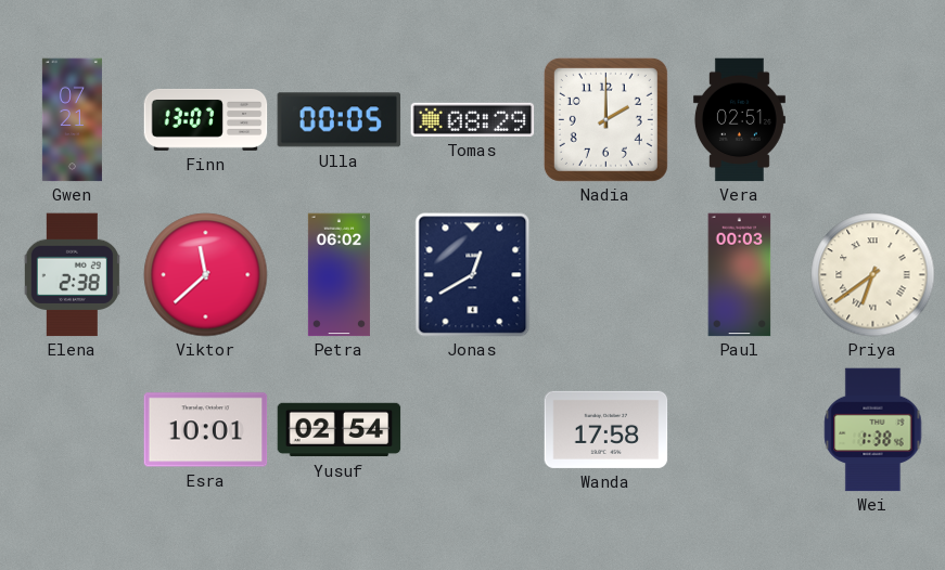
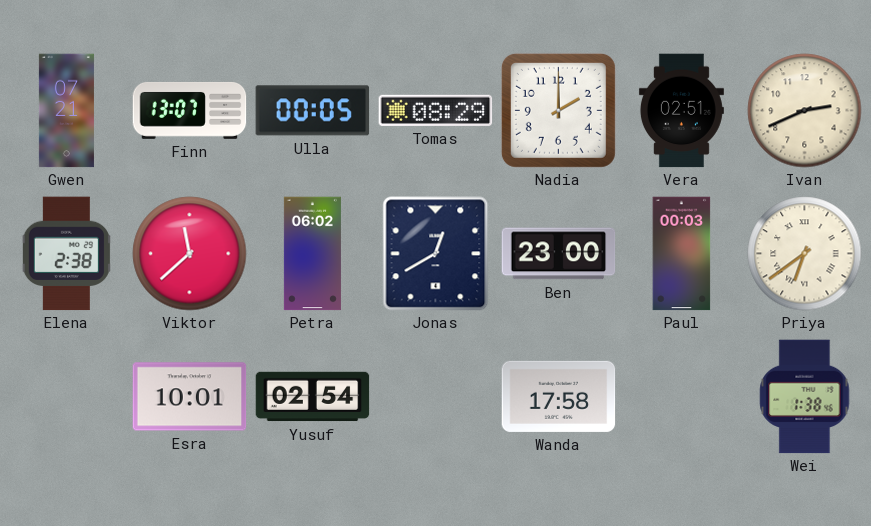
Ivan: none -> 2:41 (805, 111)
Ben: none -> 23:00 (559, 254)
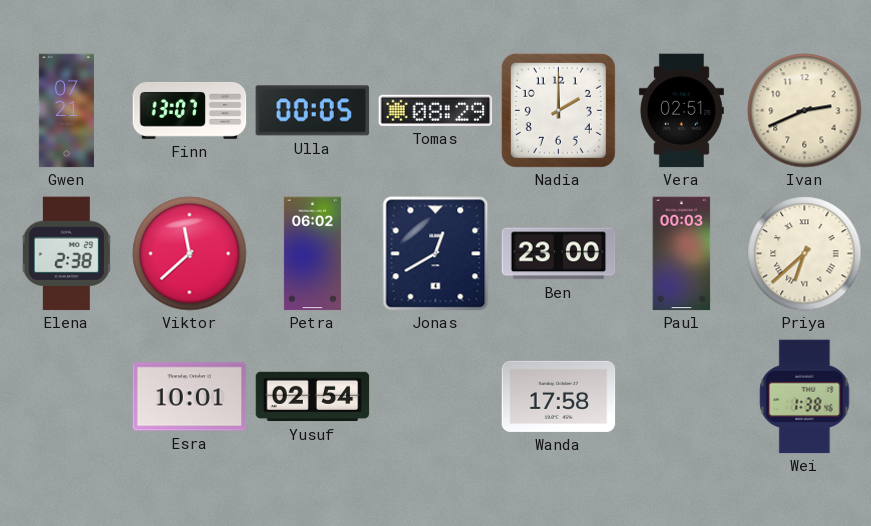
Priya: 6:39 -> 6:38 (805, 254)
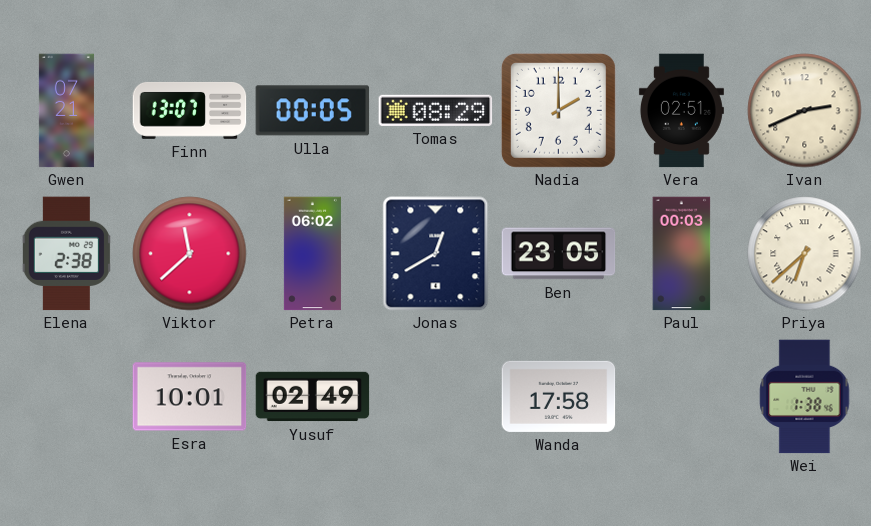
Ben: 23:00 -> 23:05 (559, 254)
Yusuf: 02:54 -> 02:49 (313, 397)
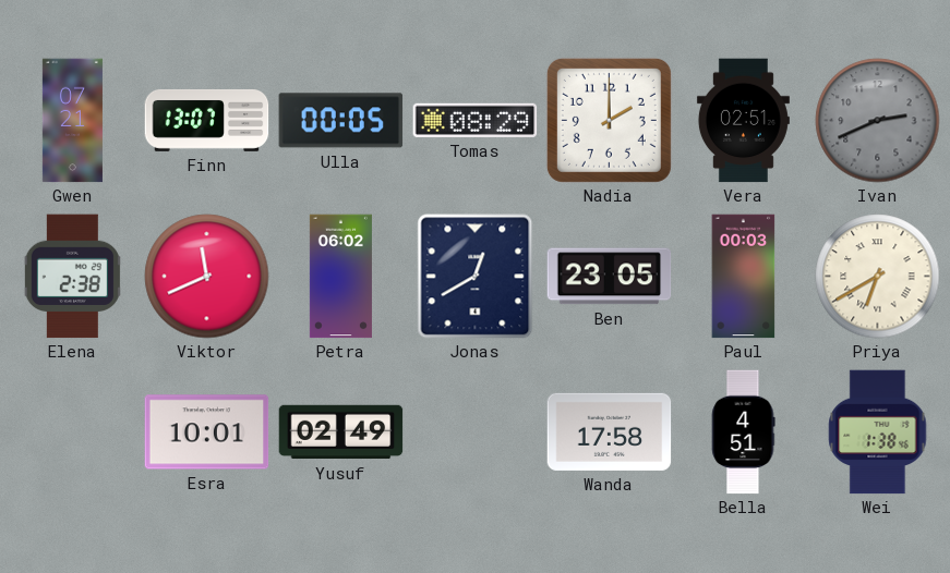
Ivan dial: cream -> grey (878, 121)
Viktor: 11:38 -> 11:41 (207, 277)
Priya: 6:38 -> 6:40 (878, 277)
Bella: none -> 4:51 (743, 432)
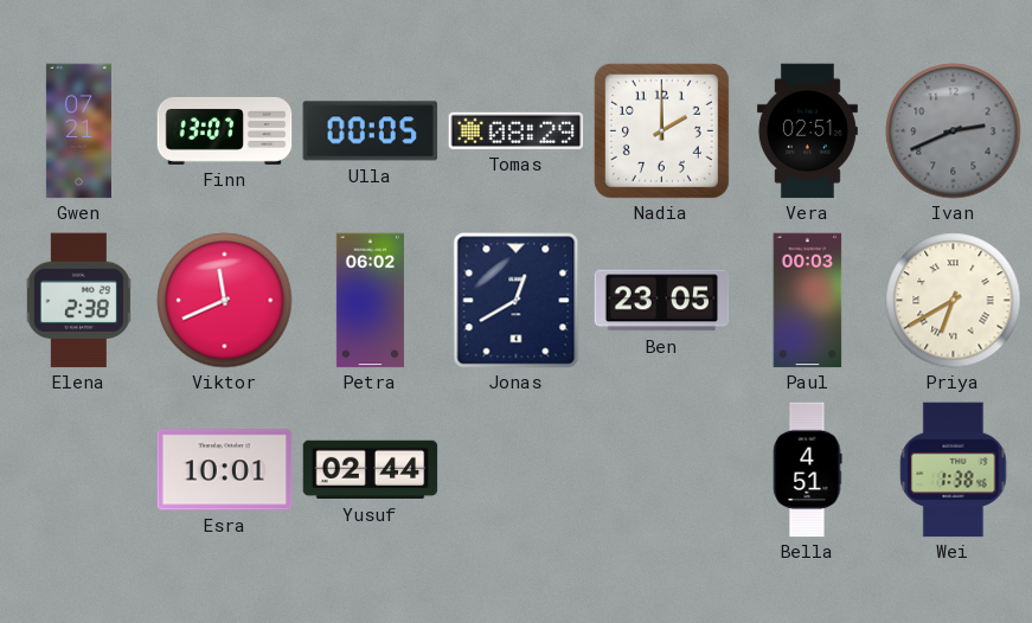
Yusuf: 02:49 -> 02:44 (371, 470)
Wanda: 17:58 -> none (610, 431)
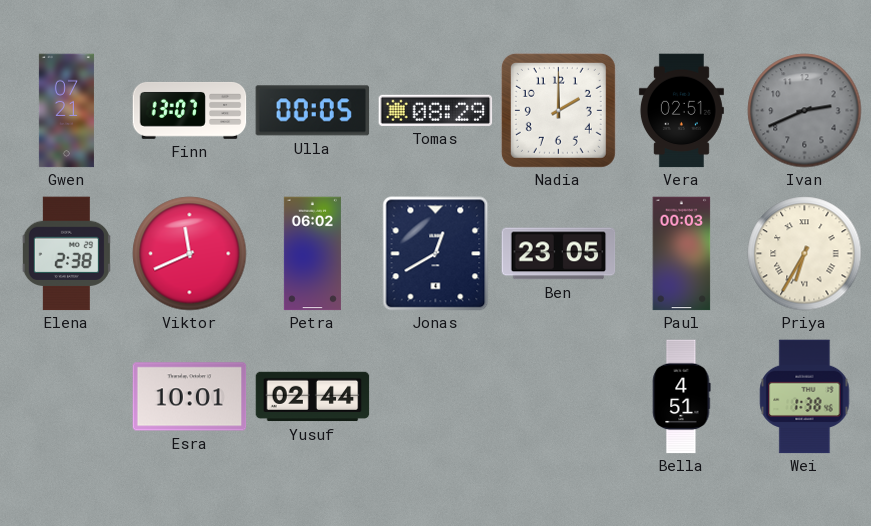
Priya: 6:40 -> 6:35 (805, 254)
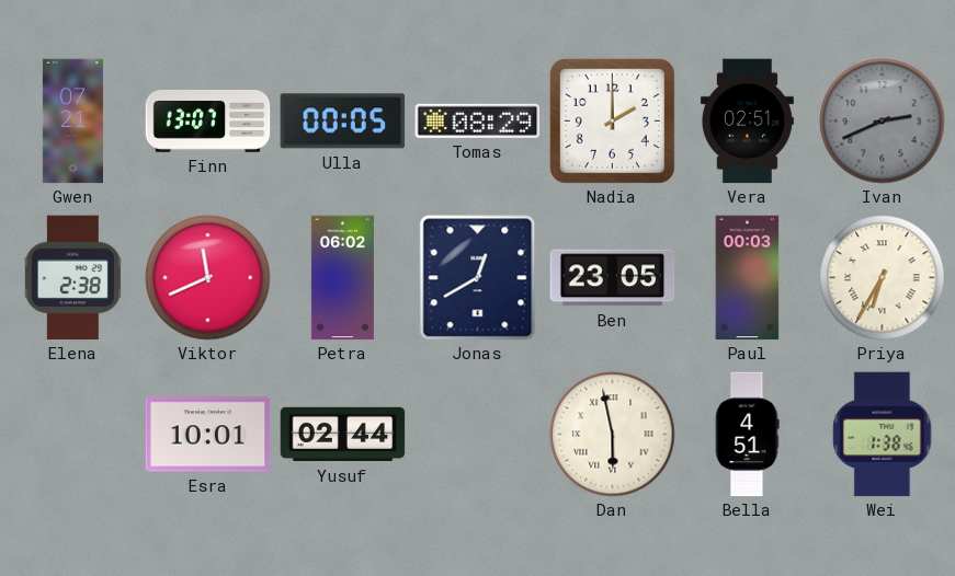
Dan: none -> 5:58 (613, 435)
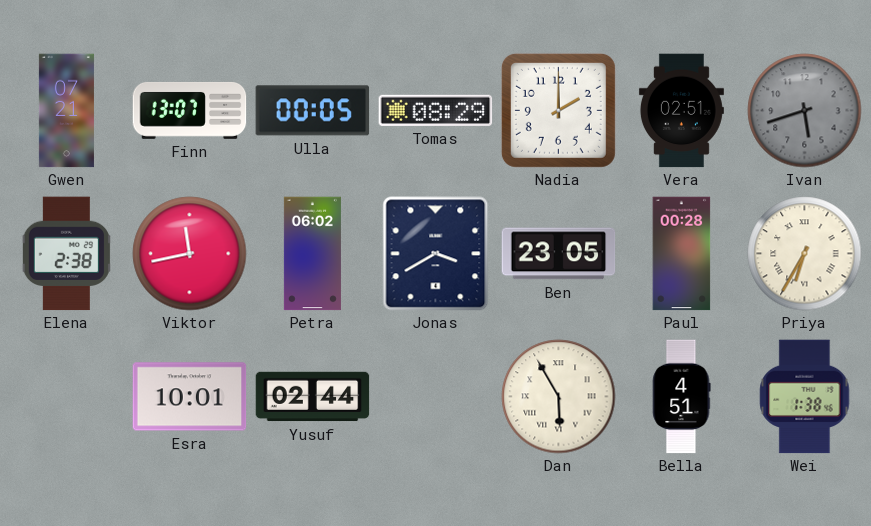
Ivan: 2:41 -> 5:42 (805, 111)
Viktor: 11:41 -> 11:43 (190, 254)
Jonas: 12:40 -> 3:40 (436, 254)
Paul: 00:03 -> 00:28 (682, 254)
Dan: 5:58 -> 5:55 (559, 397)
